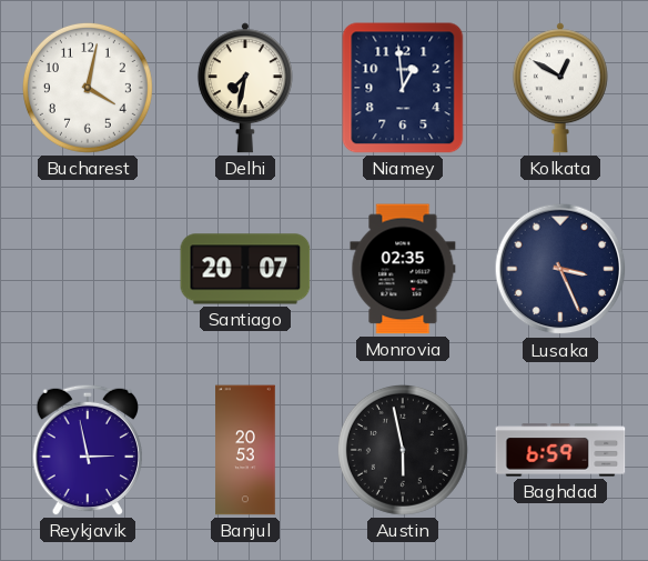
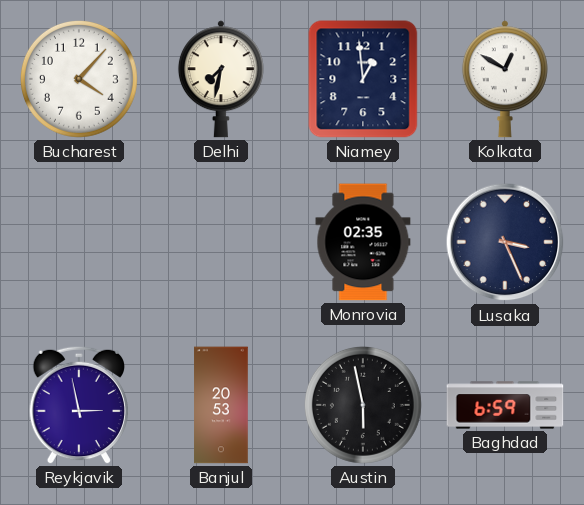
Bucharest: 4:02 -> 4:07 (79, 79)
Santiago: 20:07 -> none (245, 269)
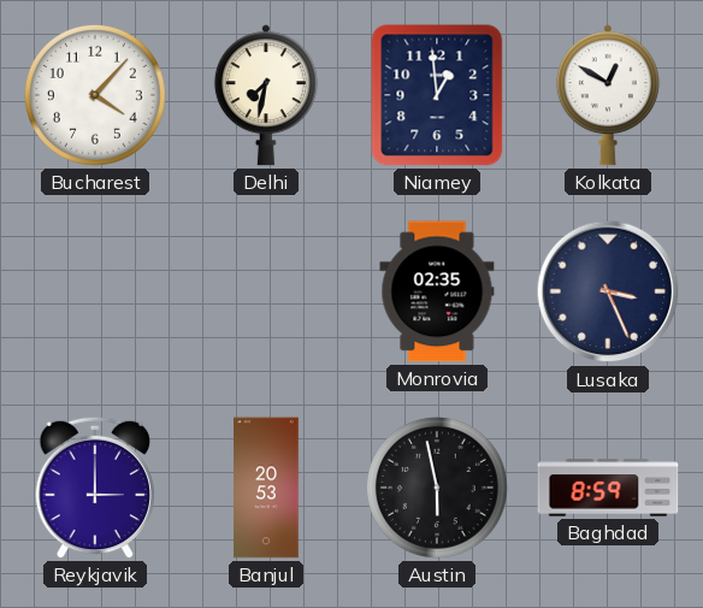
Reykjavik: 2:58 -> 3:00 (95, 488)
Baghdad: 6:59 -> 8:59 (608, 488)
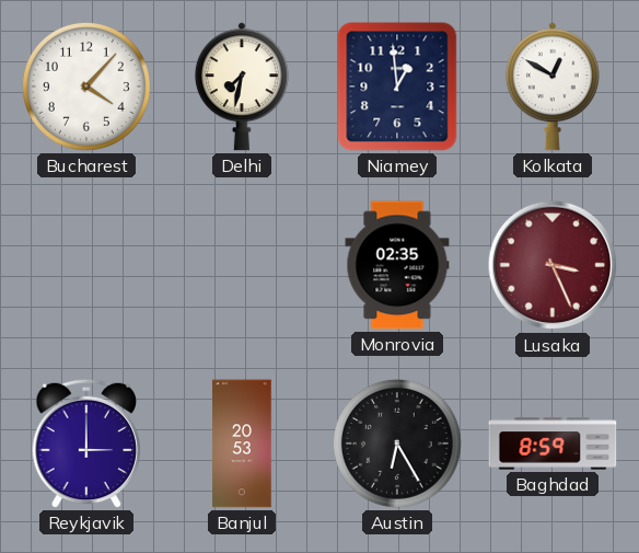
Lusaka dial: navy -> burgundy (553, 265)
Austin: 5:58 -> 6:25 (397, 443)
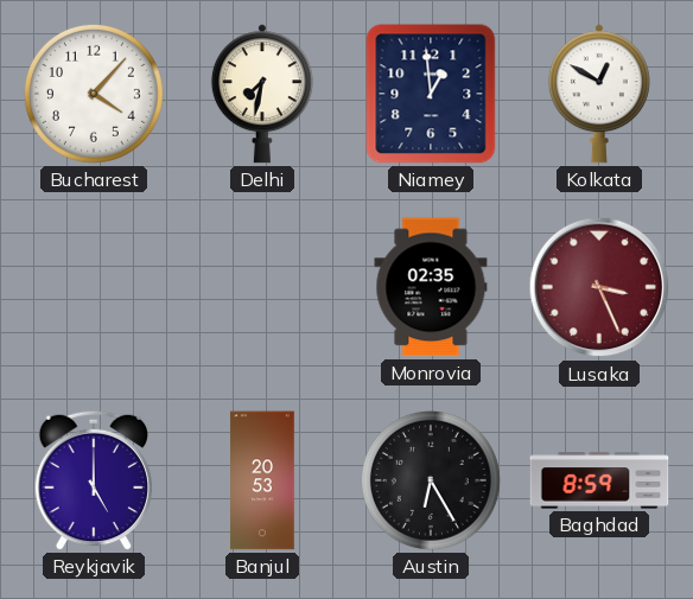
Reykjavik: 3:00 -> 5:00 (94, 480)
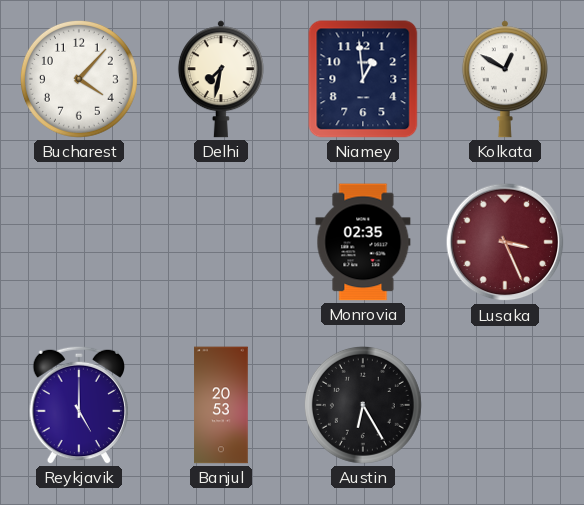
Baghdad: 8:59 -> none (599, 480)
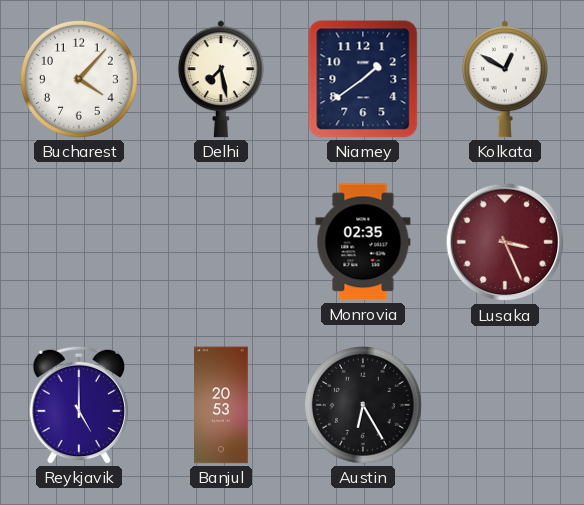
Delhi: 7:32 -> 7:28 (221, 79)
Niamey: 12:59 -> 1:39 (363, 79)
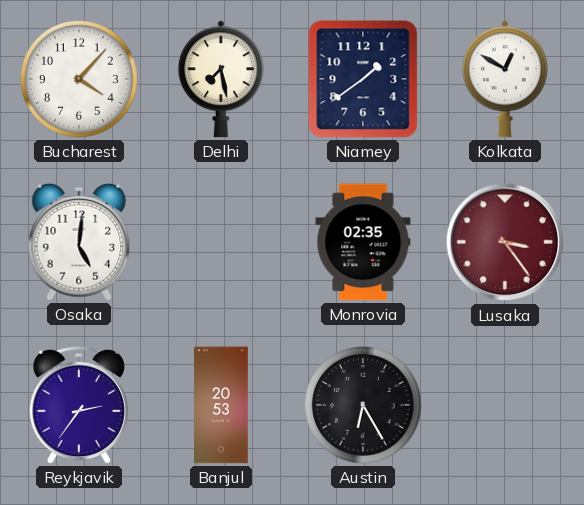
Osaka: none -> 5:01 (79, 242)
Lusaka: 3:26 -> 3:24 (505, 242)
Reykjavik: 5:00 -> 2:36 (79, 405)
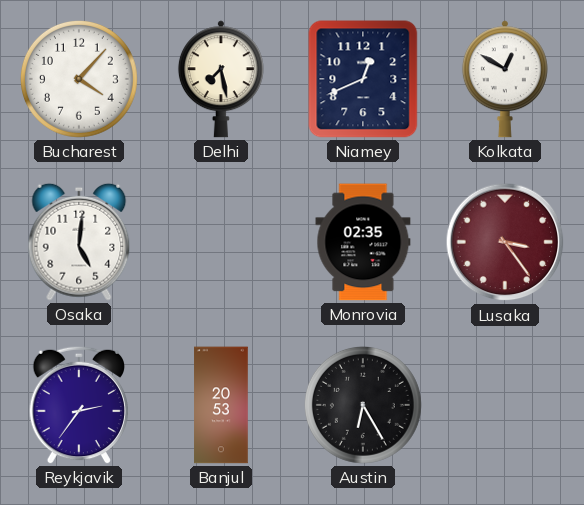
Niamey: 1:39 -> 12:41 (363, 79)
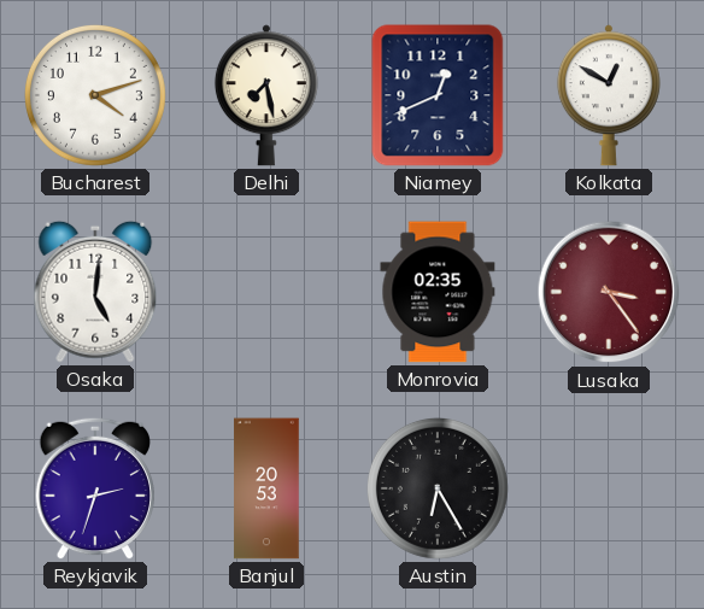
Bucharest: 4:07 -> 4:12 (95, 95)
Reykjavik: 2:36 -> 2:33 (95, 488)
